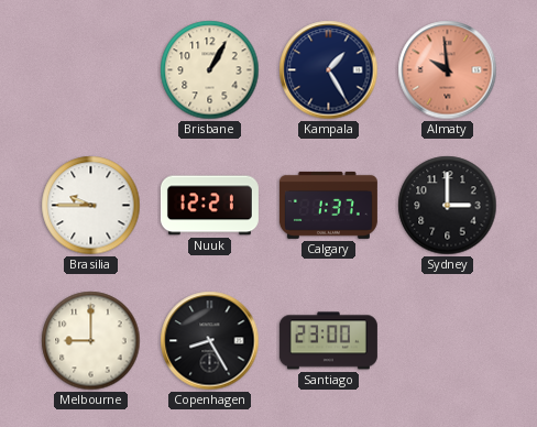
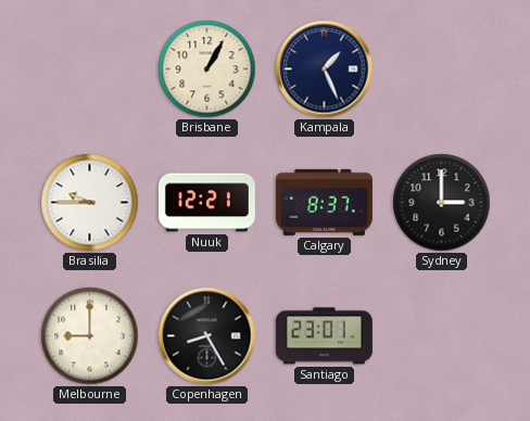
Kampala: 1:25 -> 1:26 (325, 69)
Almaty: 9:59 -> none (448, 70)
Calgary: 1:37 -> 8:37 (324, 202)
Santiago: 23:00 -> 23:01 (324, 336)
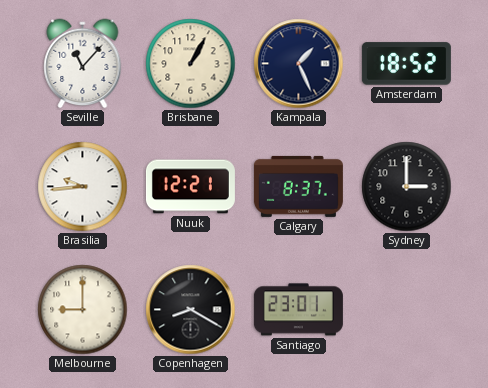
Seville: none -> 11:07 (83, 64)
Amsterdam: none -> 18:52 (406, 64)
Brasilia: 9:45 -> 9:44 (83, 187)
Copenhagen: 8:25 -> 8:20 (191, 310)
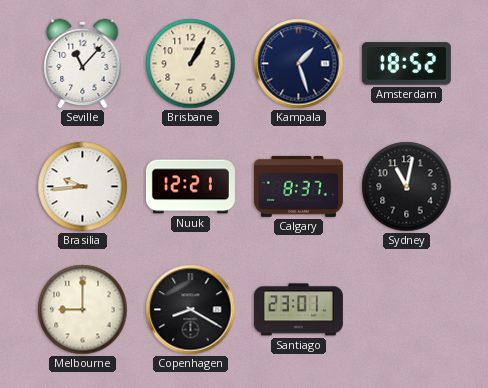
Kampala: 1:26 -> 1:27 (299, 64)
Sydney: 3:00 -> 11:02 (407, 187)
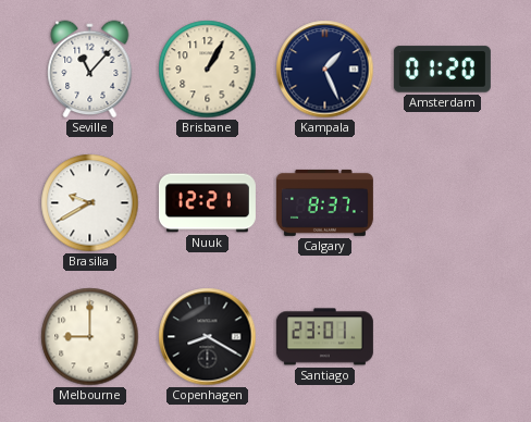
Kampala: 1:27 -> 1:26 (325, 70)
Amsterdam: 18:52 -> 01:20 (442, 70)
Brasilia: 9:44 -> 9:40 (90, 203)
Sydney: 11:02 -> none (407, 187)
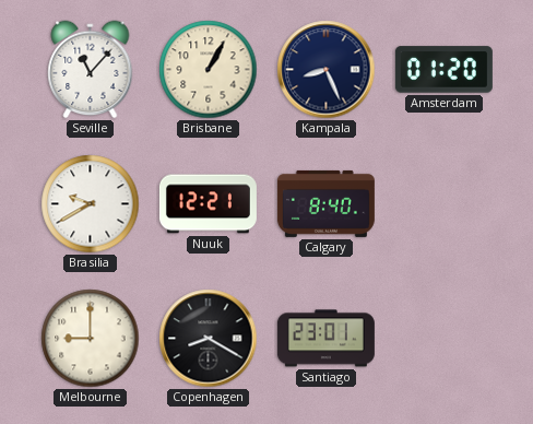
Kampala: 1:26 -> 8:26 (327, 70)
Calgary: 8:37 -> 8:40 (325, 203)
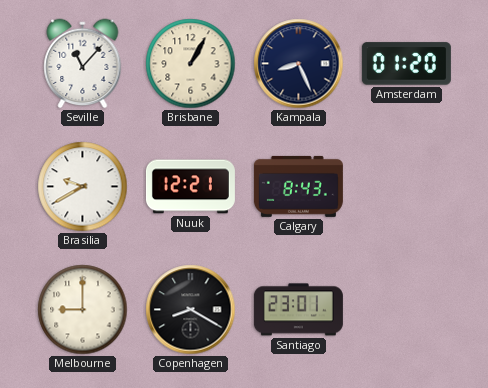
Calgary: 8:40 -> 8:43 (298, 186)
